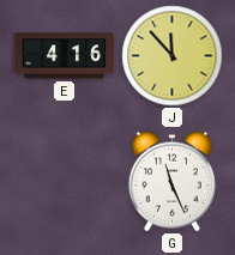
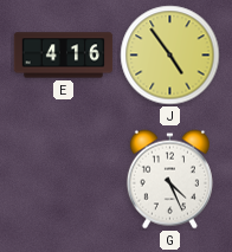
J: 11:53 -> 4:54 (170, 56)
G: 11:26 -> 4:26 (169, 180)
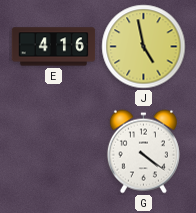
J: 4:54 -> 4:58 (144, 47)
G: 4:26 -> 4:21 (143, 152)
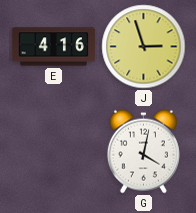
J: 4:58 -> 2:57 (144, 47)
G: 4:21 -> 4:02 (143, 152)
